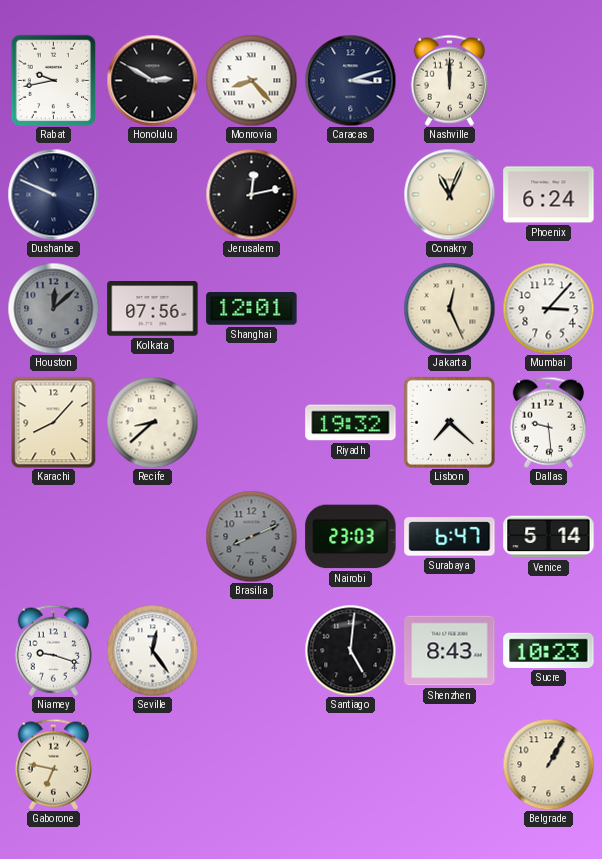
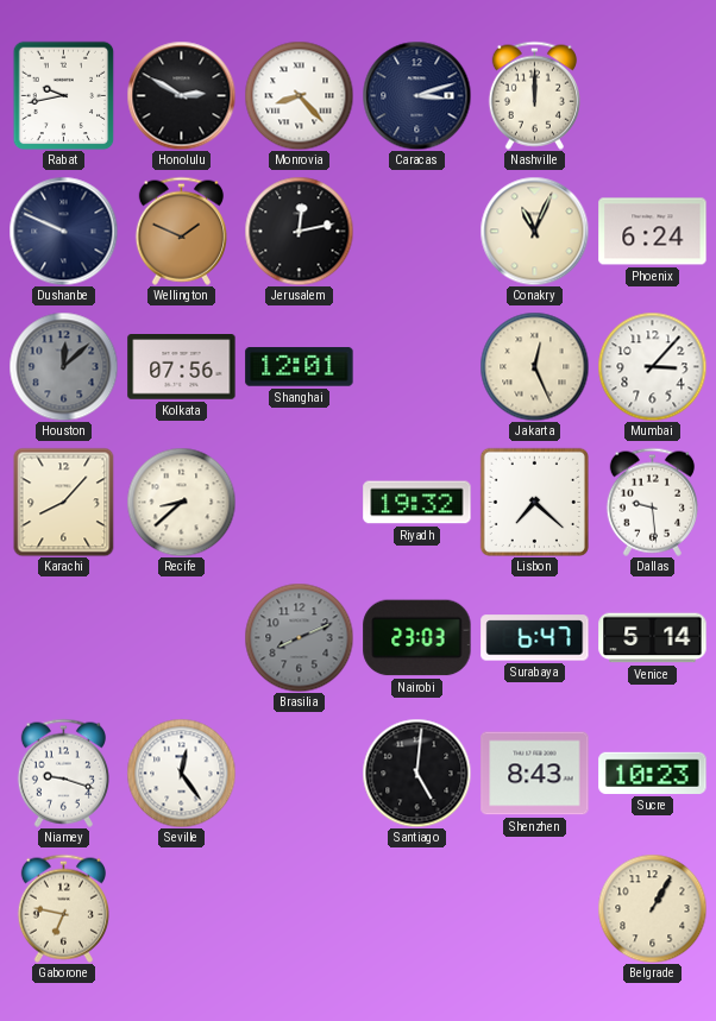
Wellington: none -> 1:49 (181, 231)
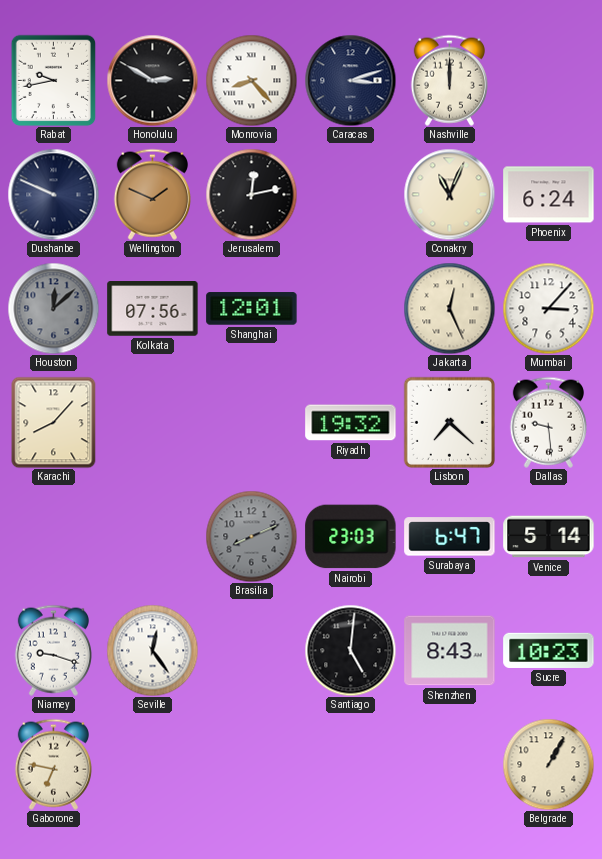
Recife: 8:38 -> none (181, 502)
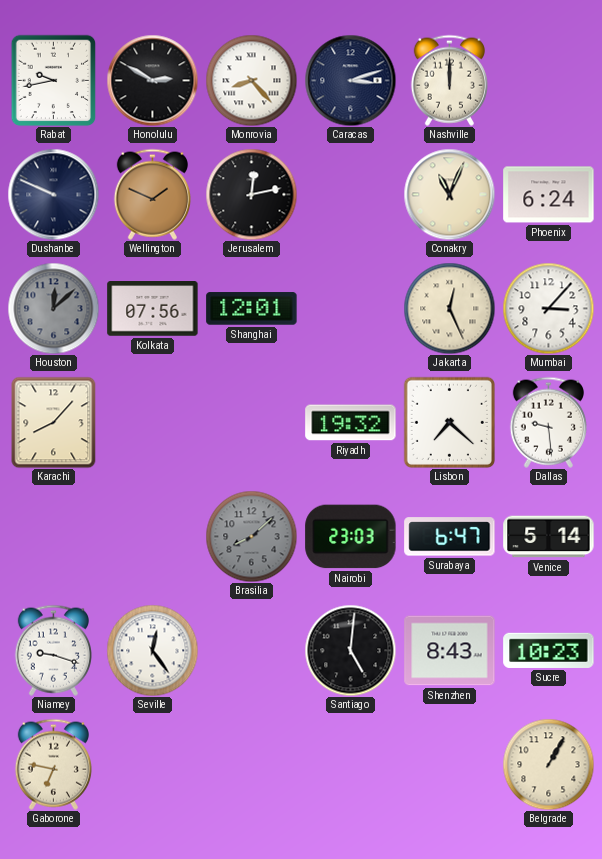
Brasilia: 8:11 -> 8:08 (251, 536)
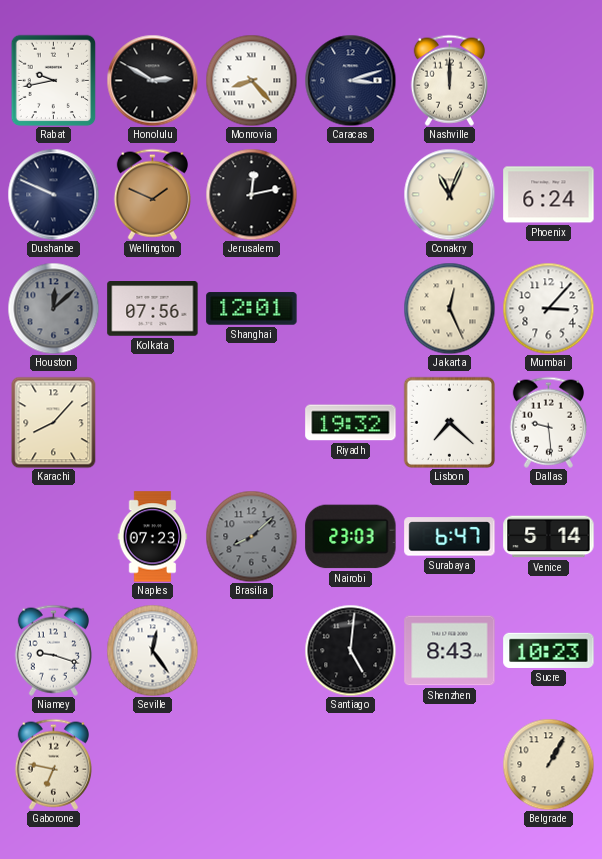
Naples: none -> 07:23 (153, 537)
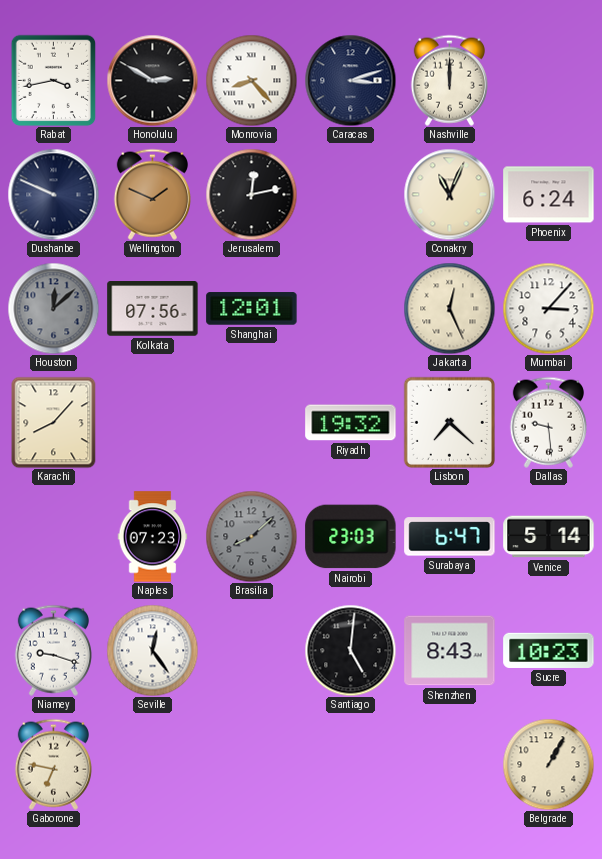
Rabat: 9:43 -> 3:43 (54, 80)
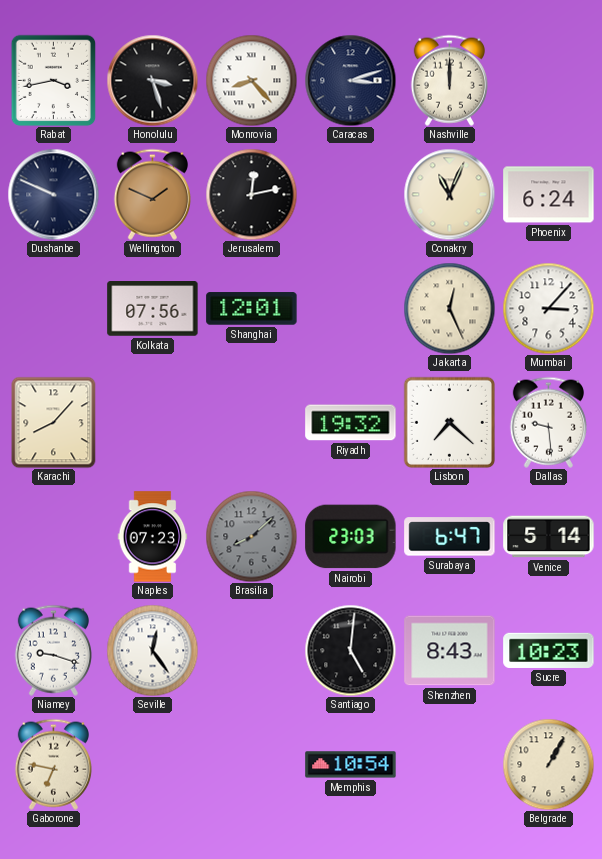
Honolulu: 2:50 -> 3:27 (152, 80)
Houston: 12:08 -> none (53, 308)
Memphis: none -> 10:54 (351, 765)
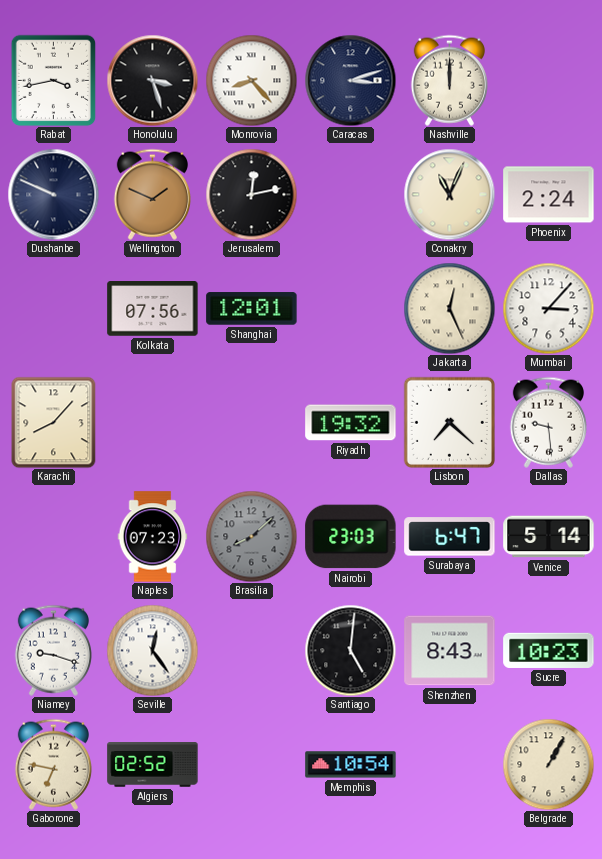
Phoenix: 6:24 -> 2:24 (549, 195)
Algiers: none -> 02:52 (153, 765)
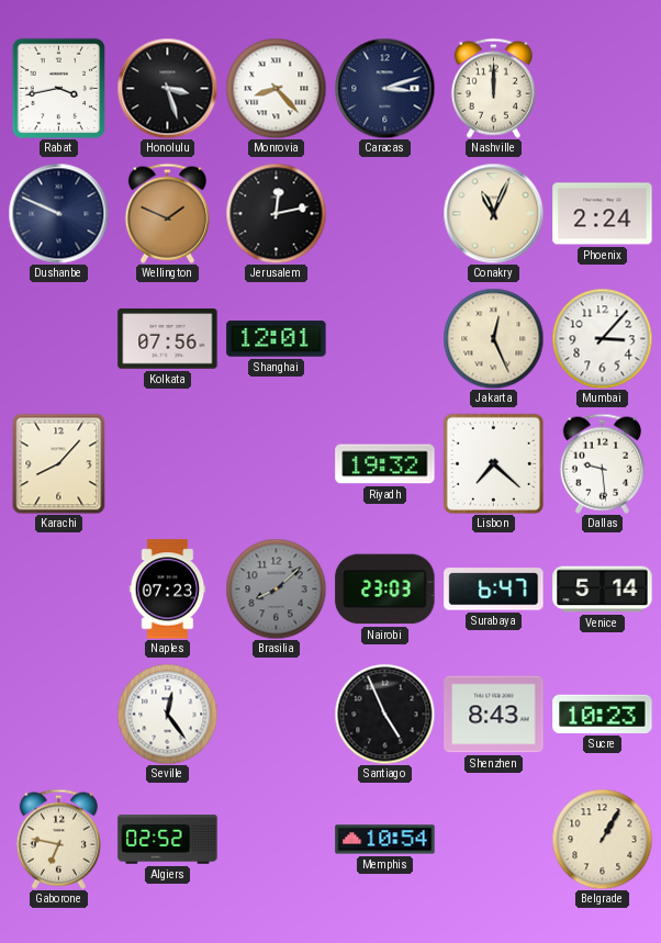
Niamey: 9:18 -> none (53, 650)
Santiago: 5:01 -> 4:56 (384, 714)
